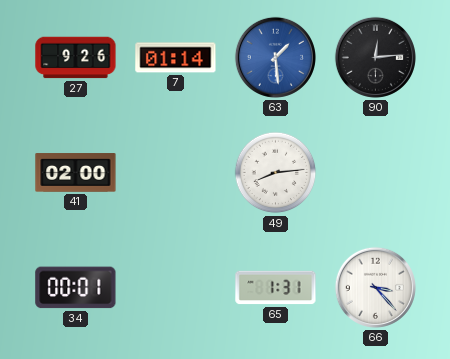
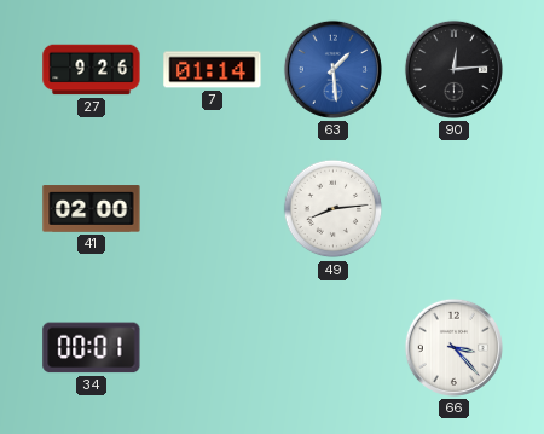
65: 1:31 -> none (276, 288)
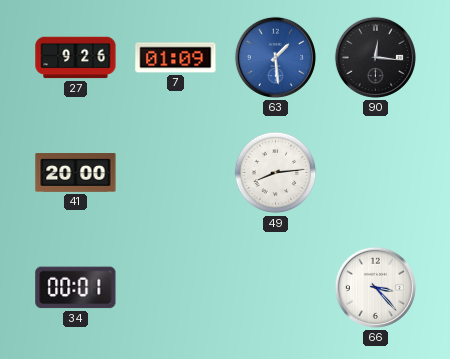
7: 01:14 -> 01:09 (176, 58)
90: 12:14 -> 12:16 (375, 57)
41: 02:00 -> 20:00 (76, 173)
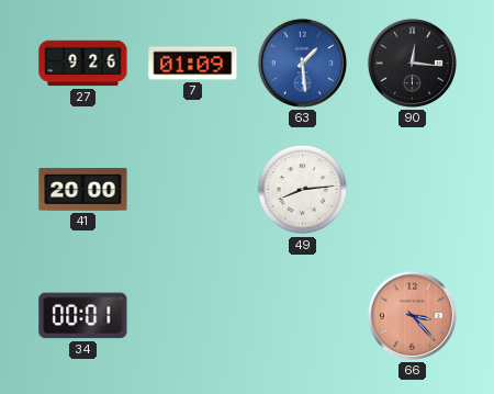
66 dial: white -> salmon (412, 315)
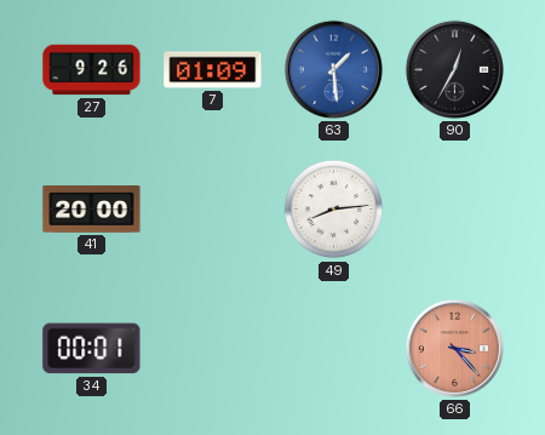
90: 12:16 -> 12:35 (454, 69)
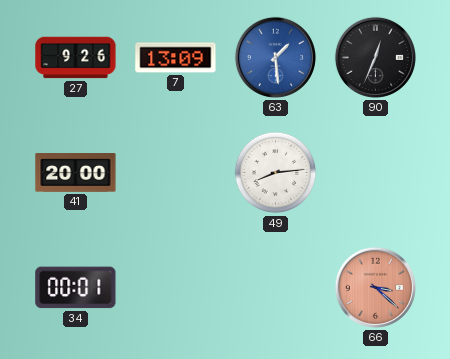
7: 01:09 -> 13:09 (176, 58)
90: 12:35 -> 12:34 (375, 57)
66: 3:23 -> 3:22 (375, 287)
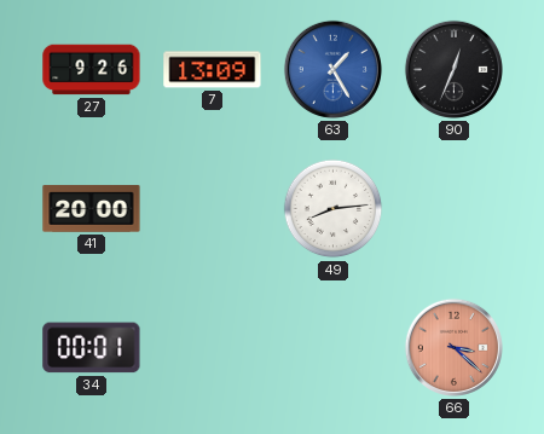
63: 1:29 -> 1:25 (332, 69)
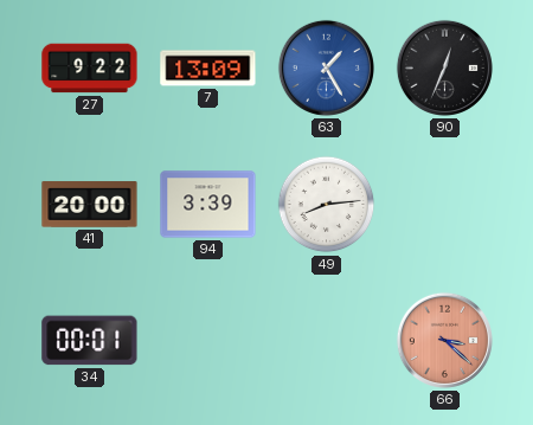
27: 9:26 -> 9:22 (90, 69)
94: none -> 3:39 (208, 205)
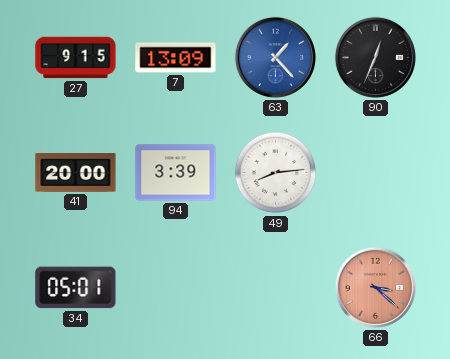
27: 9:22 -> 9:15 (76, 58)
63: 1:25 -> 1:23 (275, 57)
34: 00:01 -> 05:01 (76, 288)
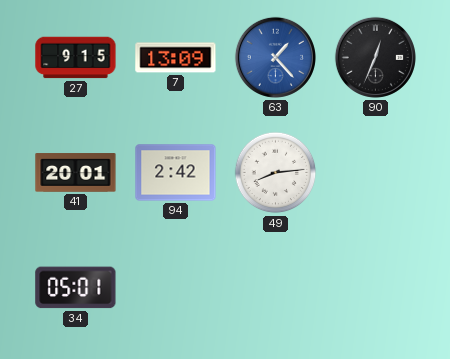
41: 20:00 -> 20:01 (76, 173)
94: 3:39 -> 2:42 (176, 173)
66: 3:22 -> none (375, 287)
